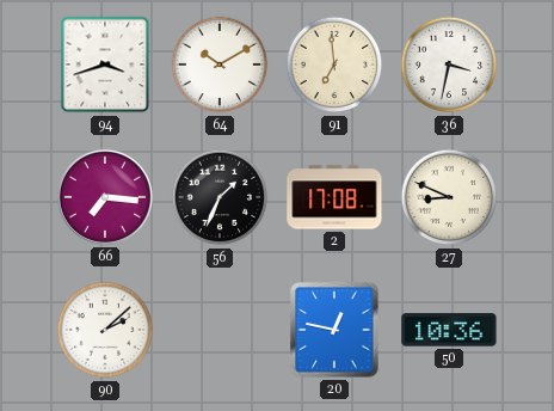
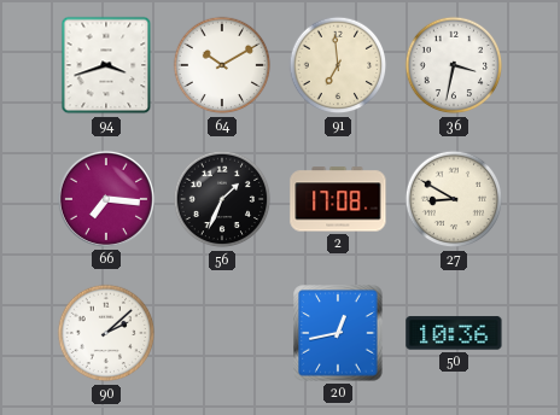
27: 8:49 -> 8:50 (454, 199)
20: 12:47 -> 12:43 (338, 333)
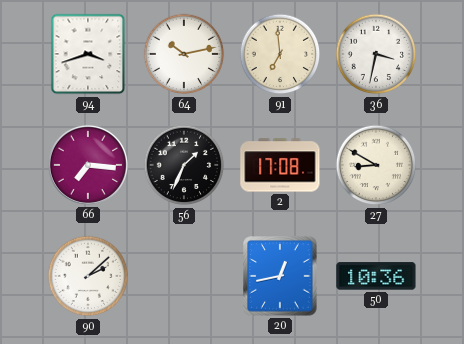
64: 10:10 -> 10:13 (184, 54)
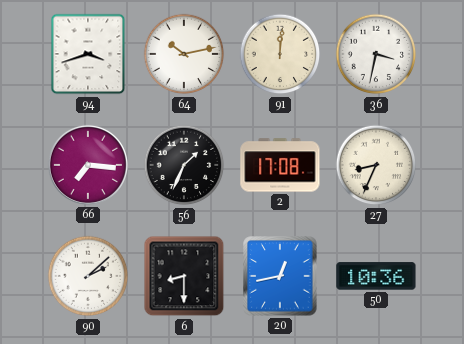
91: 6:59 -> 12:01 (280, 54)
27: 8:50 -> 8:34 (376, 165)
6: none -> 8:30 (184, 276)
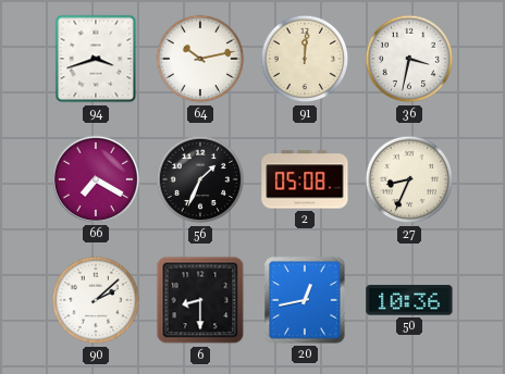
66: 7:16 -> 7:20 (96, 179)
2: 17:08 -> 05:08 (305, 179)
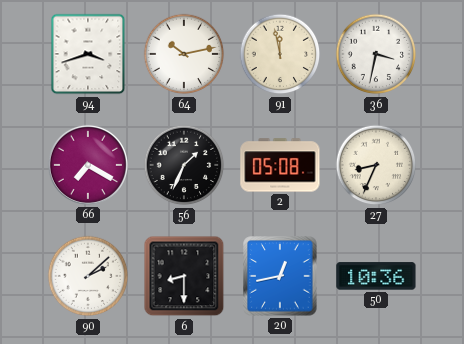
91: 12:01 -> 11:58 (280, 54)
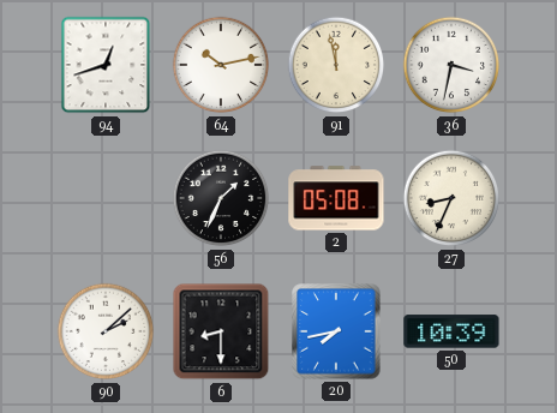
94: 3:42 -> 12:42 (106, 65)
66: 7:20 -> none (88, 165)
20: 12:43 -> 7:43 (336, 331)
50: 10:36 -> 10:39 (451, 331)
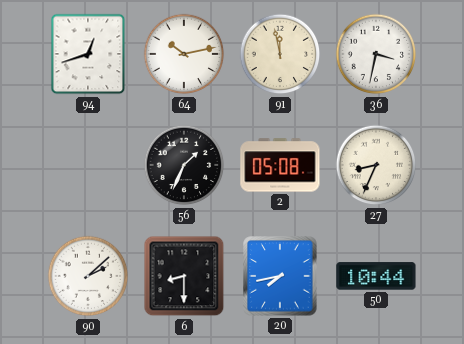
50: 10:39 -> 10:44 (376, 276)
